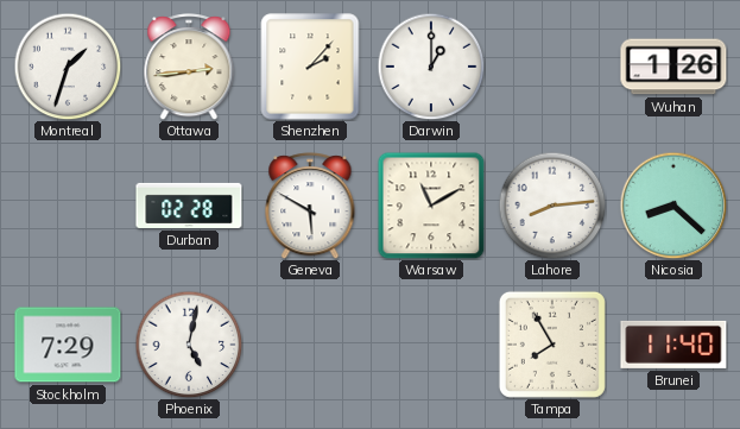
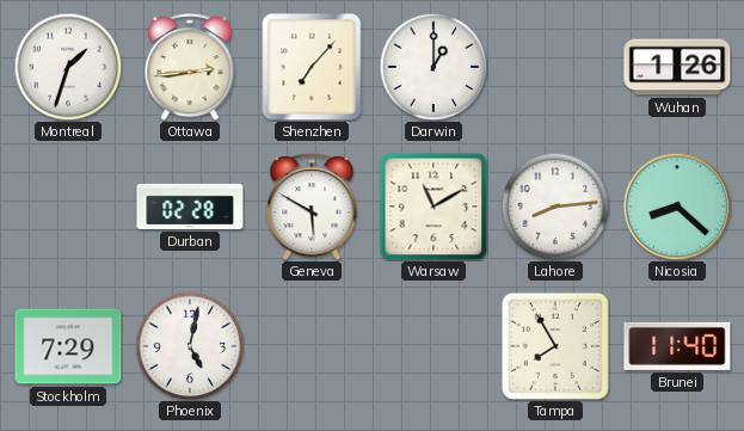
Shenzhen: 2:07 -> 7:07 (312, 67)
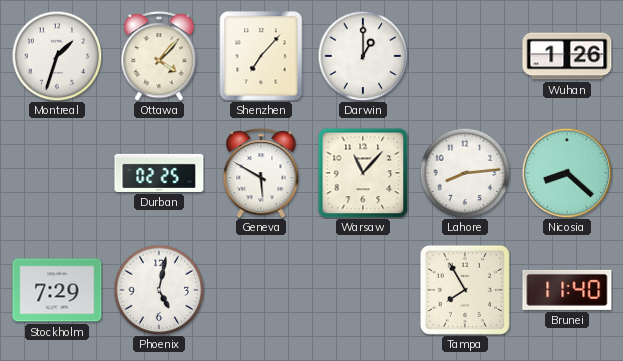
Ottawa: 2:44 -> 4:07 (159, 56)
Durban: 02:28 -> 02:25 (159, 173)
Warsaw: 11:10 -> 11:07 (363, 173)
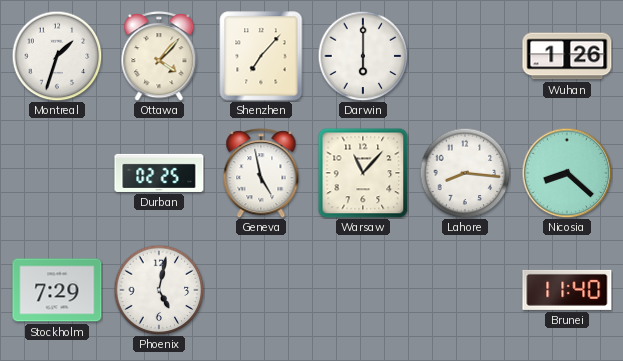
Darwin: 1:00 -> 6:00 (363, 56)
Geneva: 5:50 -> 4:58 (261, 173)
Lahore: 8:14 -> 8:16 (465, 173)
Tampa: 7:55 -> none (465, 290)
